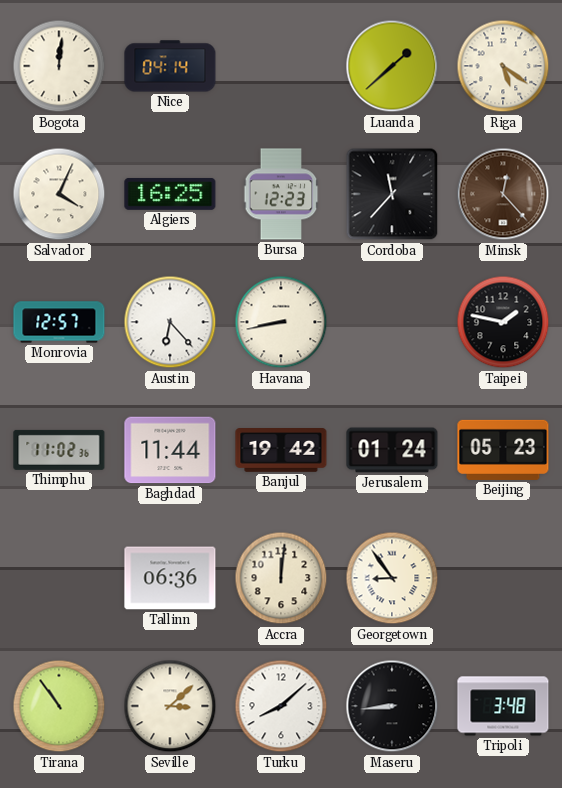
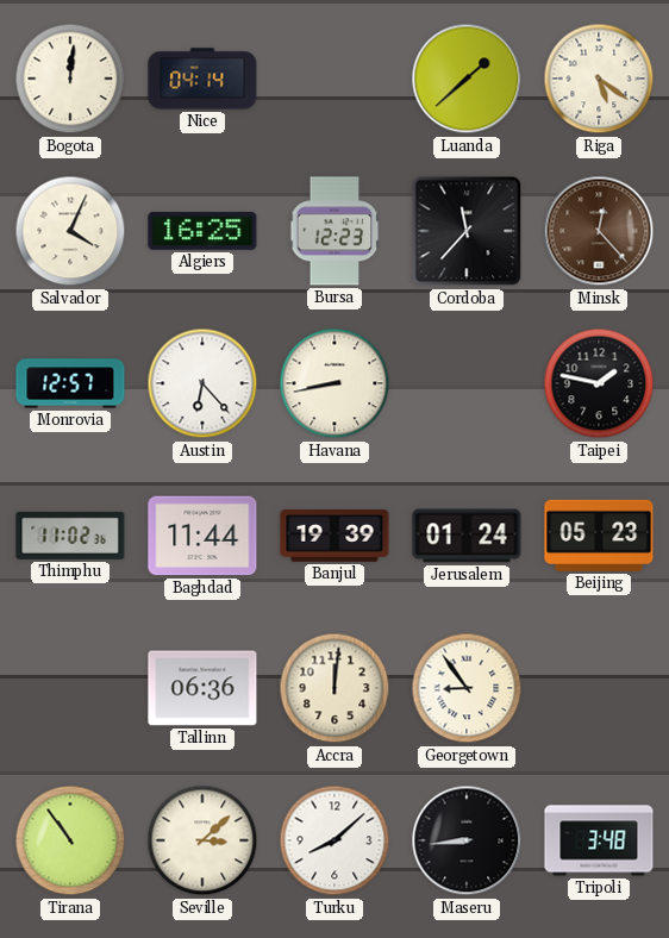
Banjul: 19:42 -> 19:39 (334, 536)
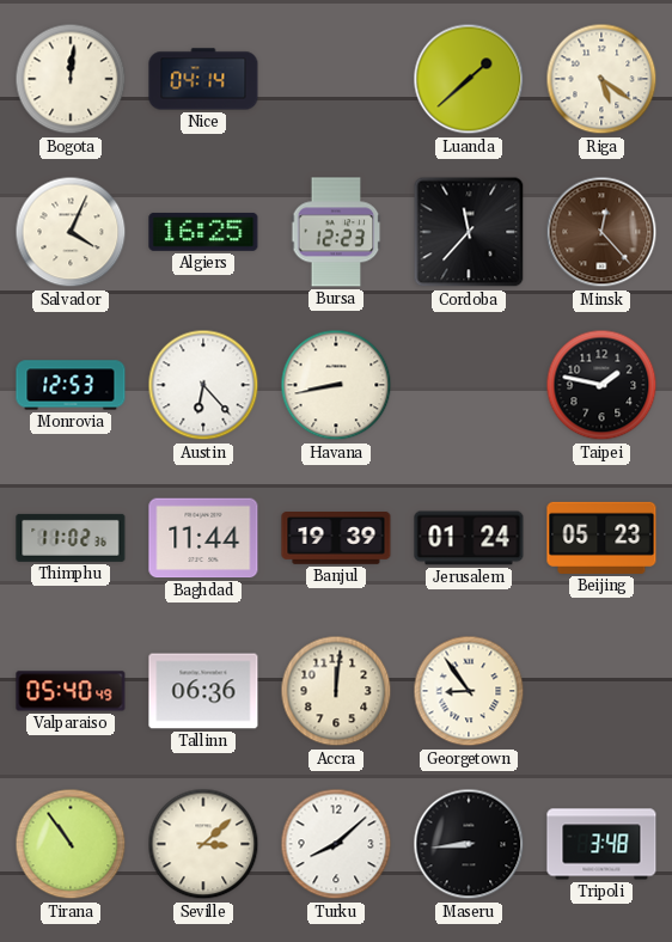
Monrovia: 12:57 -> 12:53 (71, 385)
Valparaiso: none -> 05:40 (71, 691)
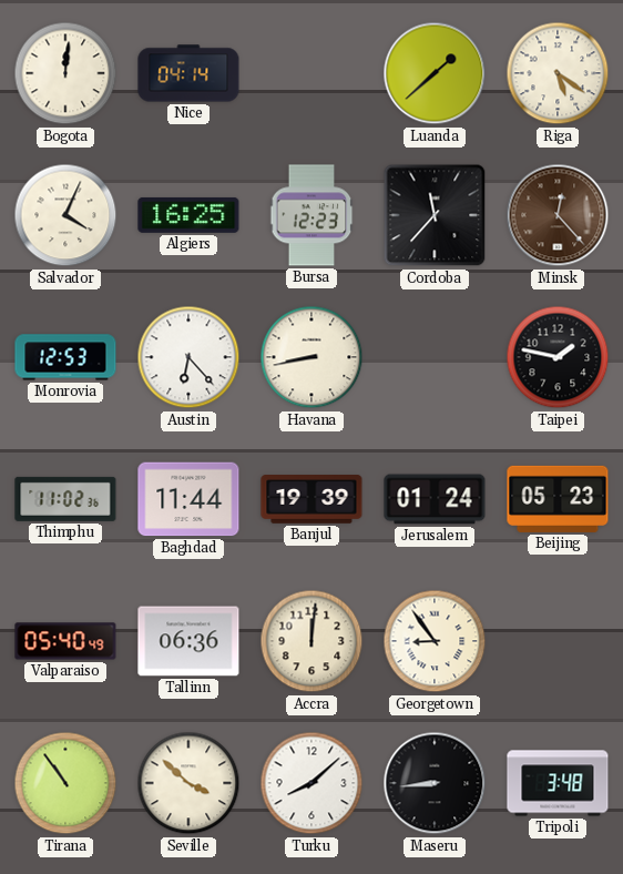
Seville: 3:08 -> 3:52 (188, 783)
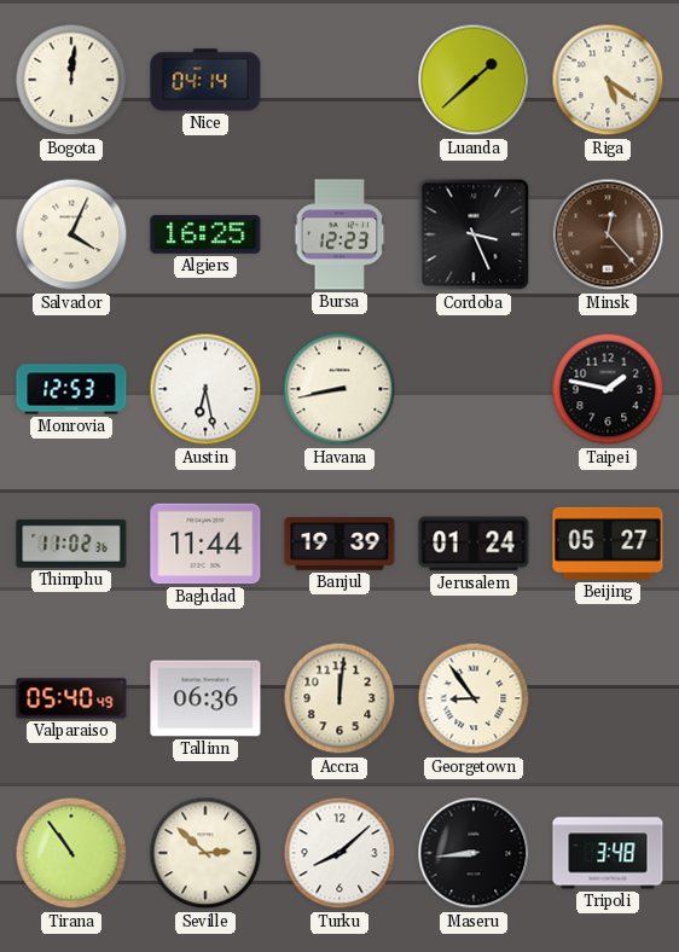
Cordoba: 11:37 -> 3:26 (474, 234)
Austin: 6:23 -> 6:28 (205, 389)
Beijing: 05:23 -> 05:27 (608, 544)
Seville: 3:52 -> 2:52 (205, 853)
